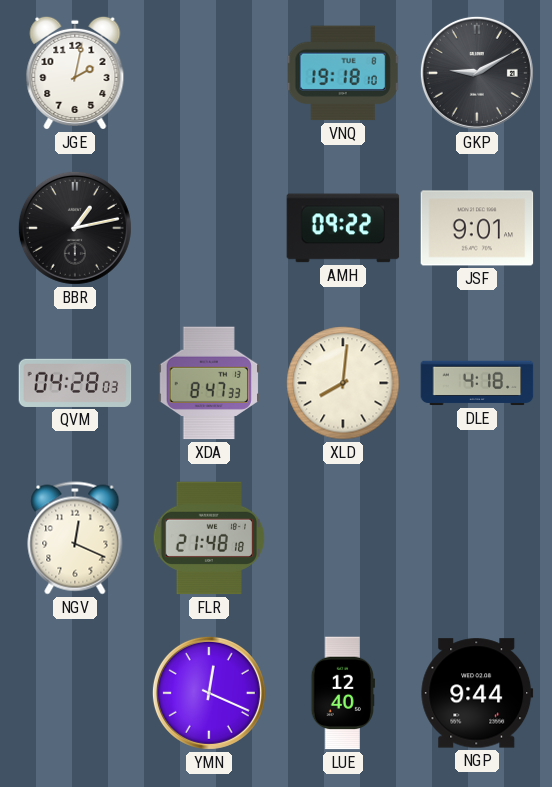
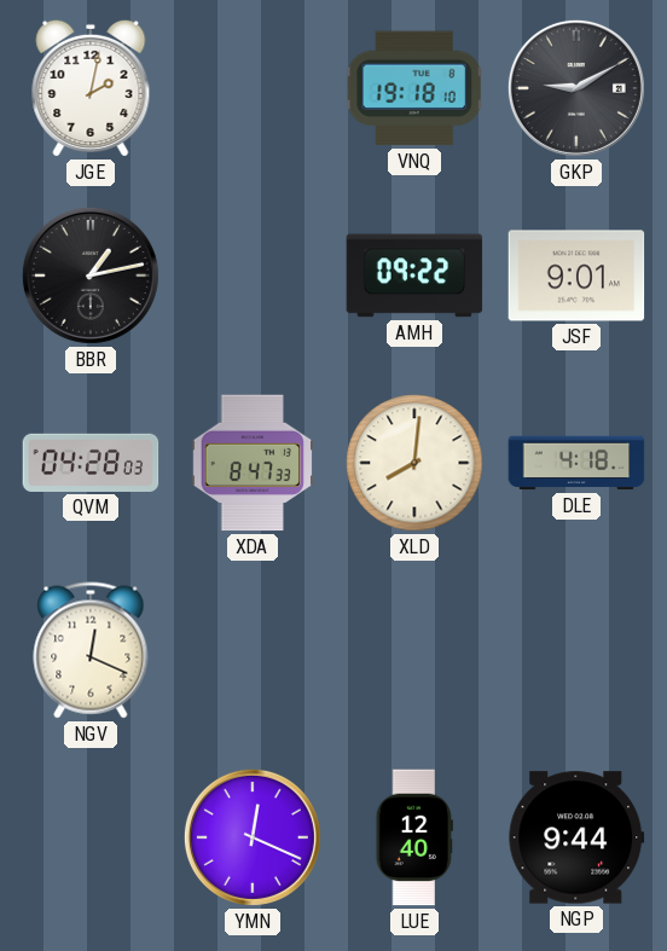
FLR: 21:48 -> none (209, 538)
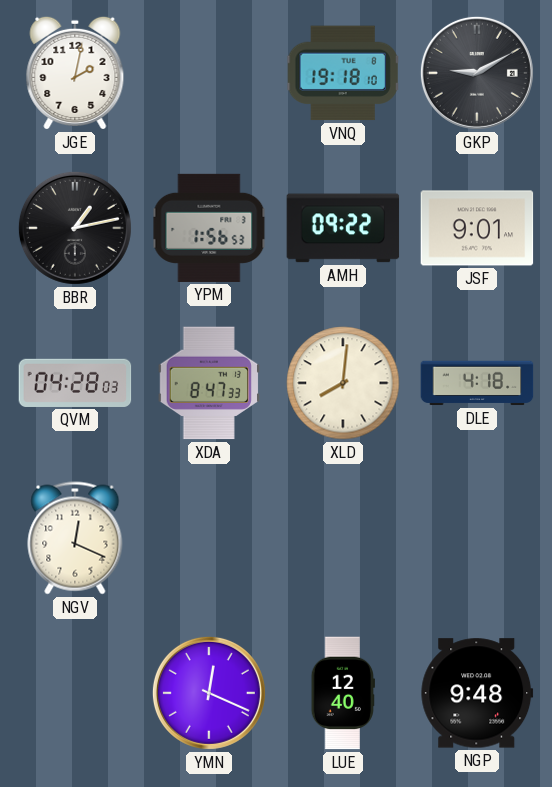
YPM: none -> 1:56 (209, 228)
NGP: 9:44 -> 9:48 (477, 693)
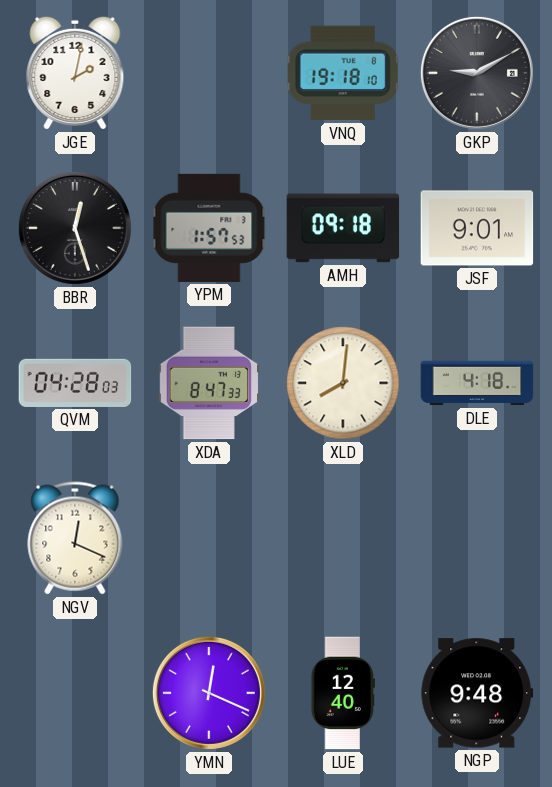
BBR: 1:13 -> 12:27 (75, 228)
YPM: 1:56 -> 1:57 (209, 228)
AMH: 09:22 -> 09:18 (343, 228)
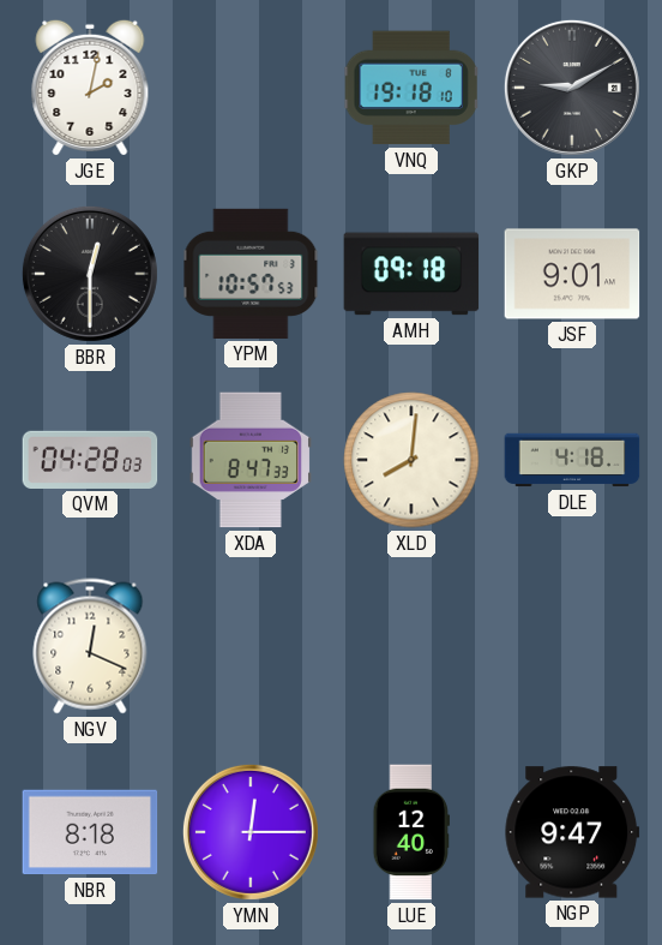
BBR: 12:27 -> 12:30 (90, 274)
YPM: 1:57 -> 10:57 (251, 274)
NBR: none -> 8:18 (90, 832)
YMN: 12:19 -> 12:15 (251, 832)
NGP: 9:48 -> 9:47 (572, 832)
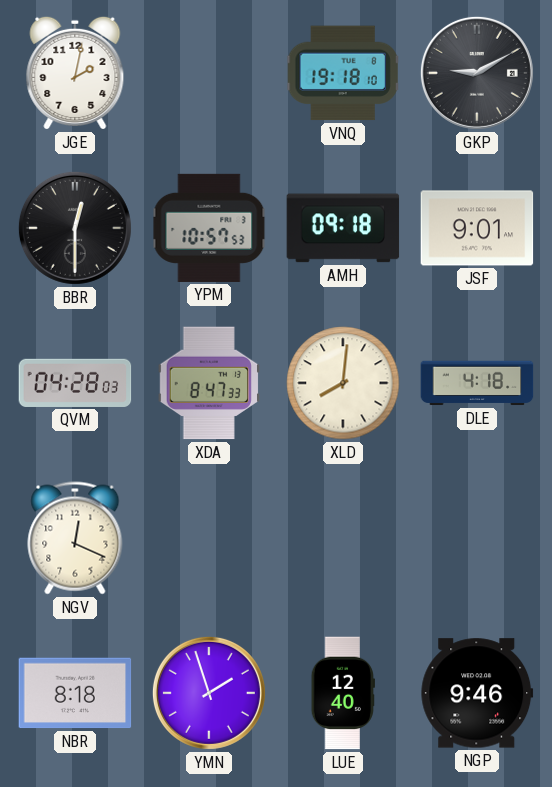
YMN: 12:15 -> 1:57 (209, 693)
NGP: 9:47 -> 9:46 (477, 693)
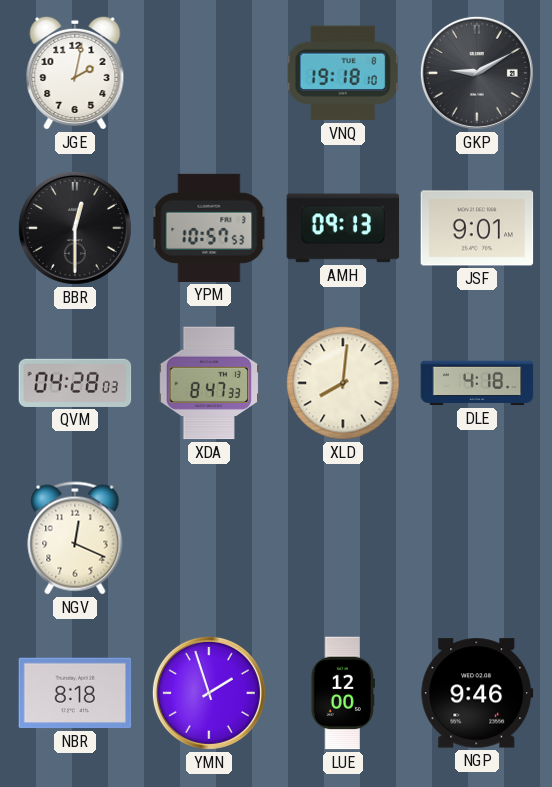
AMH: 09:18 -> 09:13 (343, 228)
LUE: 12:40 -> 12:00 (343, 693)
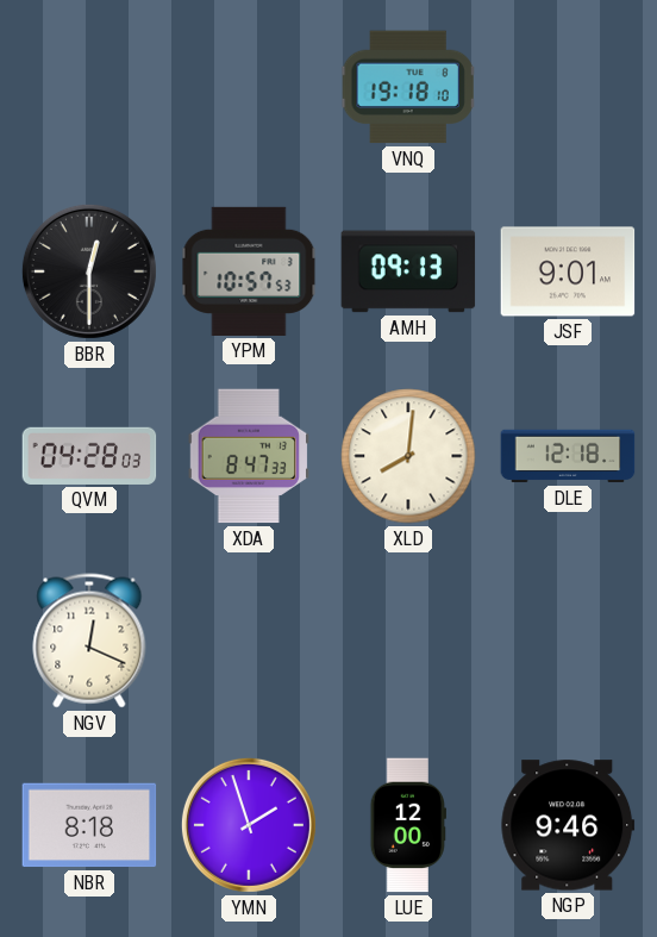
JGE: 2:02 -> none (75, 73)
GKP: 9:10 -> none (477, 73)
DLE: 4:18 -> 12:18 (568, 456)
